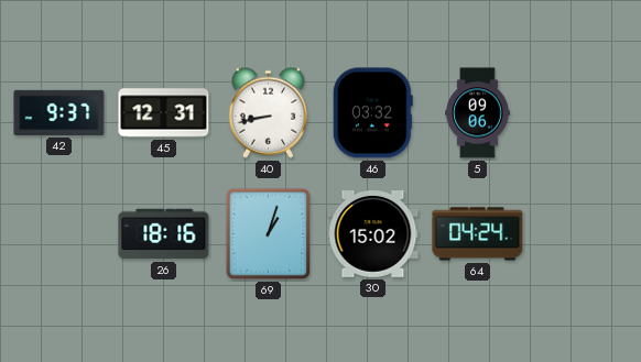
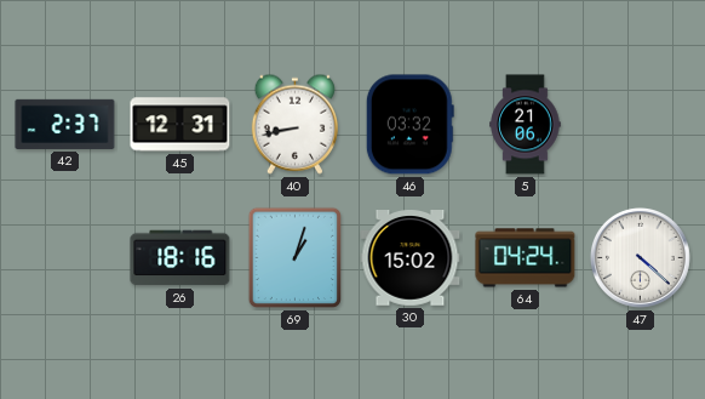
42: 9:37 -> 2:37 (65, 124)
5: 09:06 -> 21:06 (526, 125)
47: none -> 4:22 (641, 258)
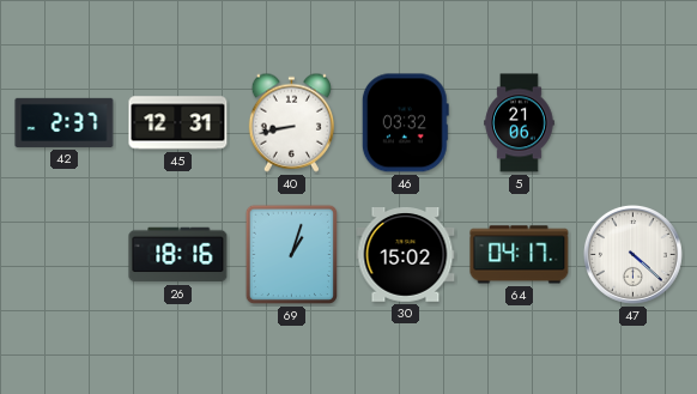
64: 04:24 -> 04:17 (520, 255)
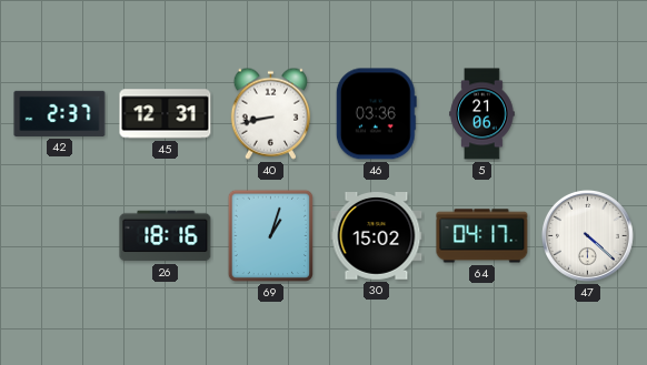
46: 03:32 -> 03:36 (376, 114)
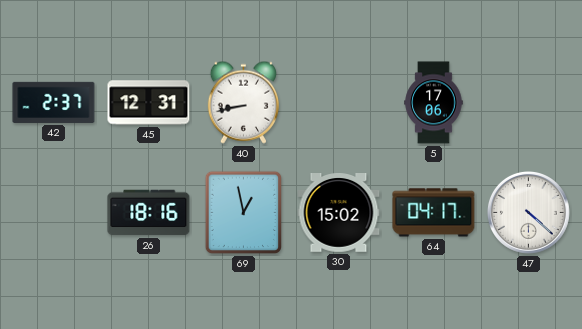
46: 03:36 -> none (376, 114)
5: 21:06 -> 17:06 (434, 103)
69: 1:03 -> 12:58 (244, 213)
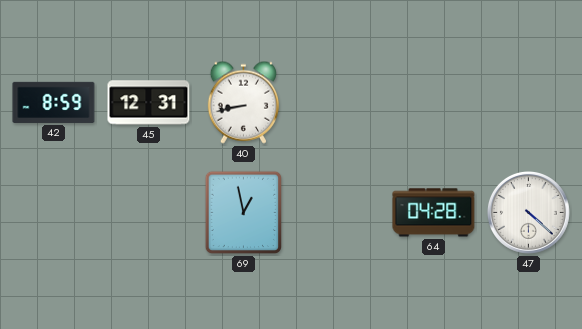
42: 2:37 -> 8:59 (54, 102)
5: 17:06 -> none (434, 103)
26: 18:16 -> none (149, 213)
30: 15:02 -> none (339, 213)
64: 04:17 -> 04:28 (434, 213)
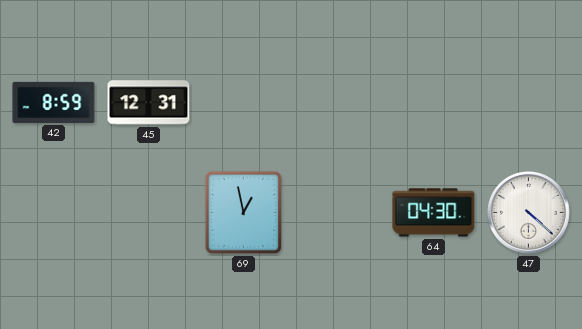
40: 8:43 -> none (243, 102)
64: 04:28 -> 04:30 (434, 213)
